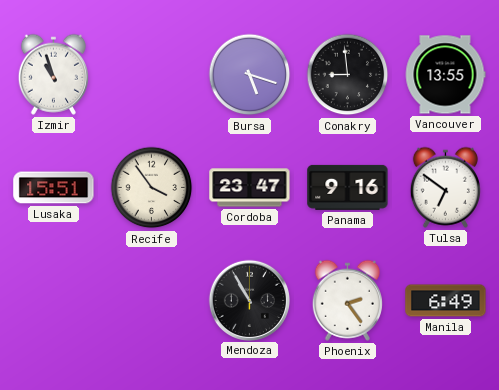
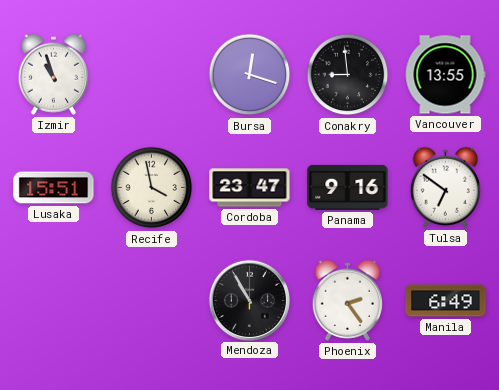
Bursa: 5:18 -> 12:18 (250, 75)
Recife: 3:54 -> 3:58 (152, 188)
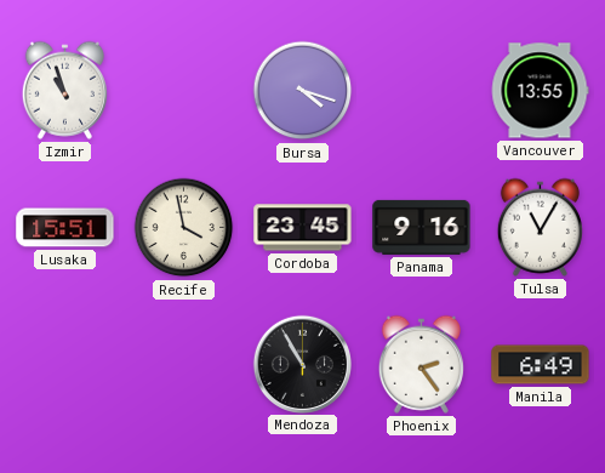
Bursa: 12:18 -> 4:18 (303, 91)
Conakry: 8:59 -> none (348, 75)
Cordoba: 23:47 -> 23:45 (303, 228)
Tulsa: 6:51 -> 11:05 (540, 227)
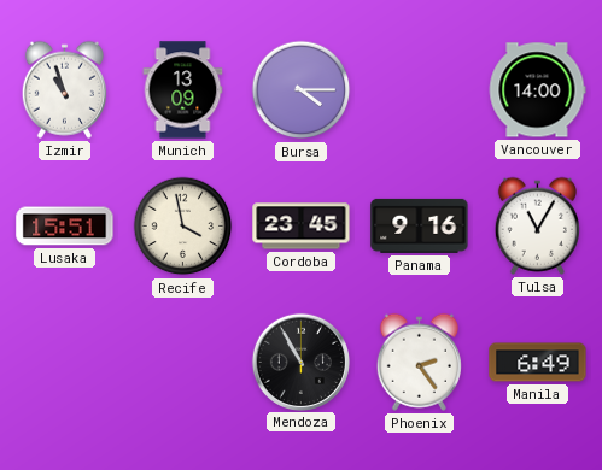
Munich: none -> 13:09 (183, 90)
Bursa: 4:18 -> 4:15 (302, 90)
Vancouver: 13:55 -> 14:00 (537, 90)
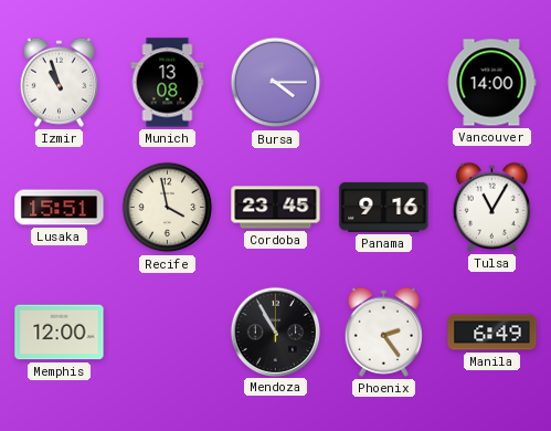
Munich: 13:09 -> 13:08 (168, 83)
Memphis: none -> 12:00 (60, 333)
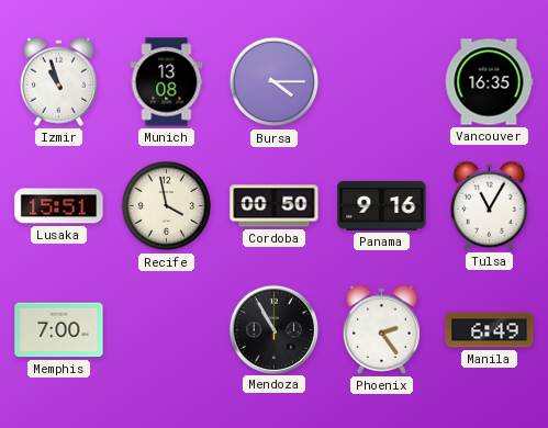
Vancouver: 14:00 -> 16:35 (489, 82)
Cordoba: 23:45 -> 00:50 (275, 206)
Memphis: 12:00 -> 7:00 (59, 330)
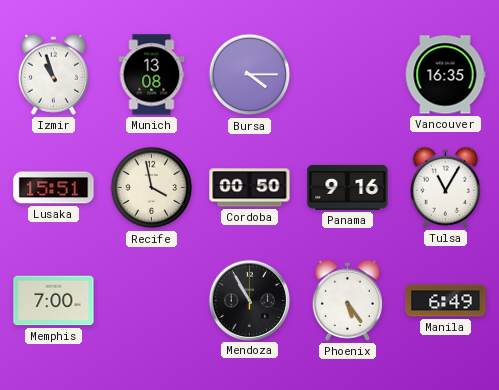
Phoenix: 2:24 -> 5:24 (347, 300)
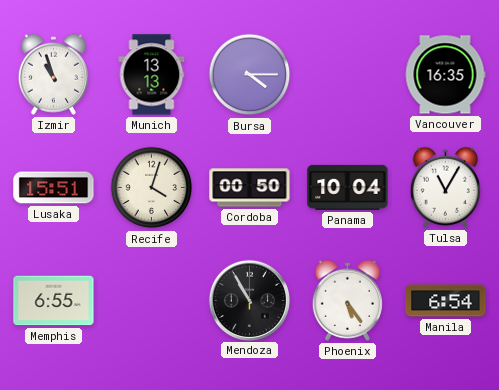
Munich: 13:08 -> 13:13 (152, 75)
Recife: 3:58 -> 4:03 (152, 188)
Panama: 9:16 -> 10:04 (348, 187)
Memphis: 7:00 -> 6:55 (54, 301)
Manila: 6:49 -> 6:54 (446, 301)
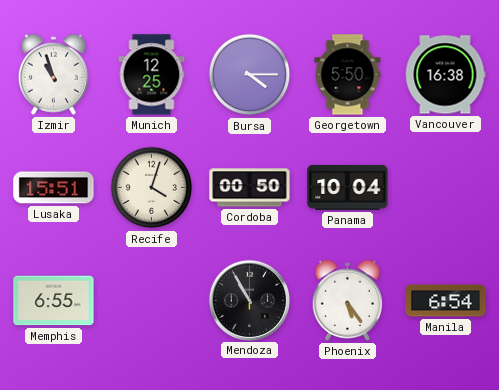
Munich: 13:13 -> 12:25 (152, 75)
Georgetown: none -> 5:50 (348, 75)
Vancouver: 16:35 -> 16:38 (445, 75)
Tulsa: 11:05 -> none (445, 187)
